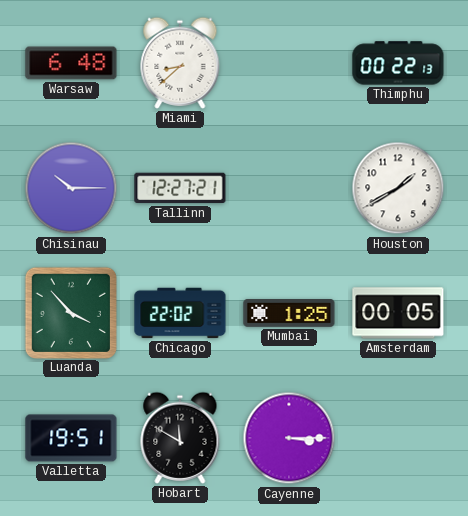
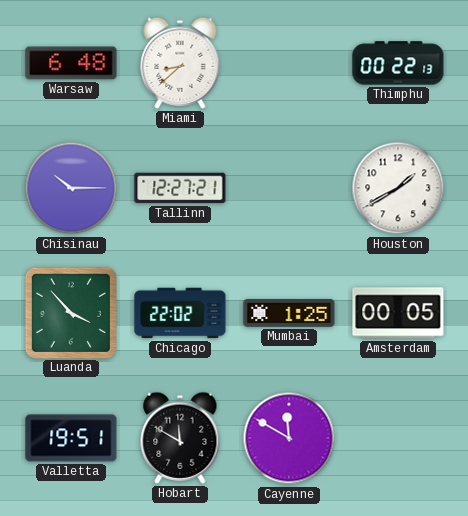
Cayenne: 3:15 -> 11:50 (289, 438)
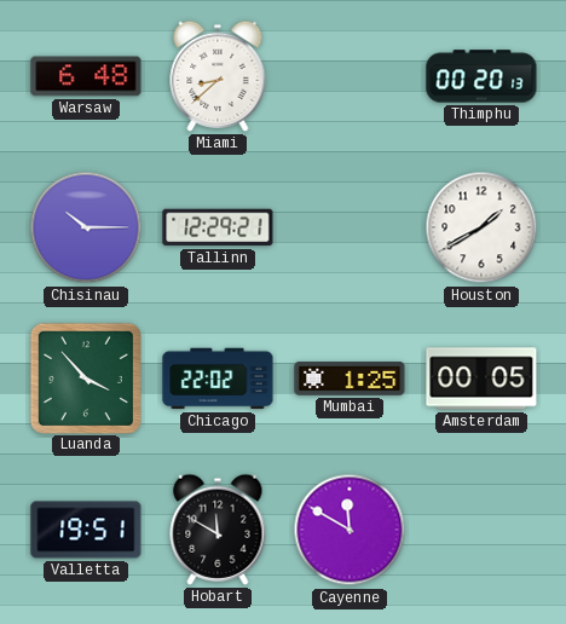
Thimphu: 00:22 -> 00:20 (481, 76)
Tallinn: 12:27 -> 12:29 (218, 227)
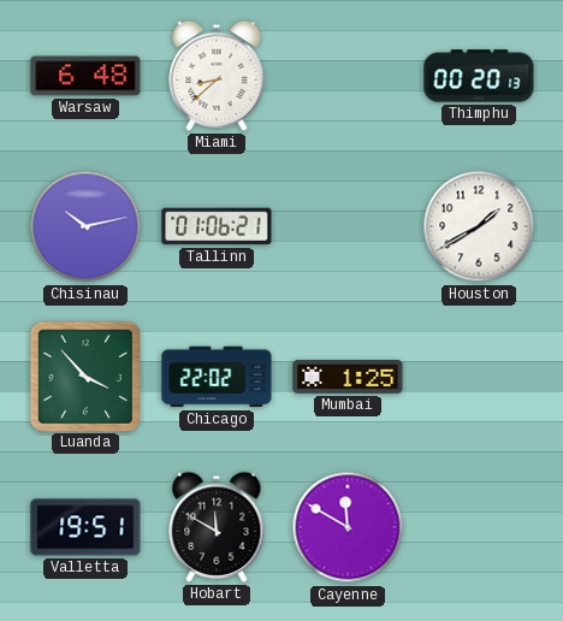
Chisinau: 10:15 -> 10:13 (85, 226)
Tallinn: 12:29 -> 01:06 (217, 226)
Amsterdam: 00:05 -> none (481, 379)
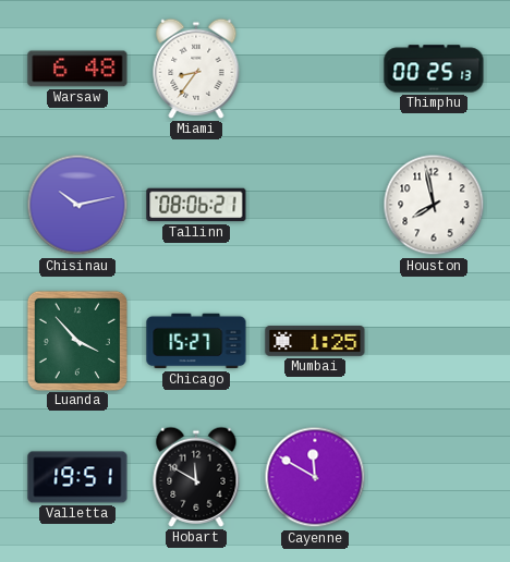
Miami: 8:38 -> 8:36 (196, 69)
Thimphu: 00:20 -> 00:25 (434, 69)
Tallinn: 01:06 -> 08:06 (196, 205)
Houston: 1:40 -> 7:58 (434, 205)
Chicago: 22:02 -> 15:27 (196, 341)
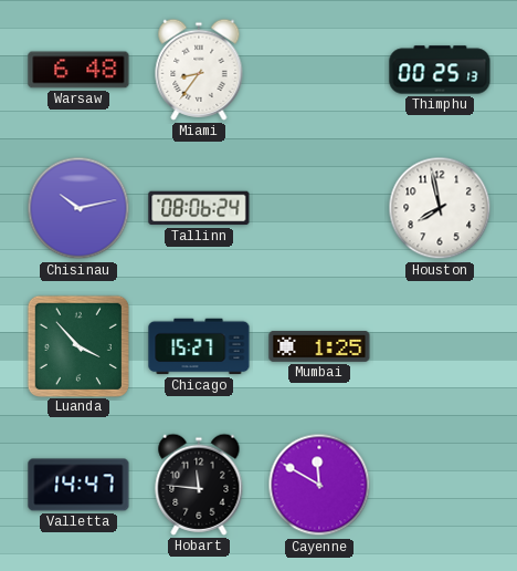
Tallinn: 08:06:21 -> 08:06:24 (199, 208)
Valletta: 19:51 -> 14:47 (78, 485)
Hobart: 11:50 -> 11:46 (199, 485)
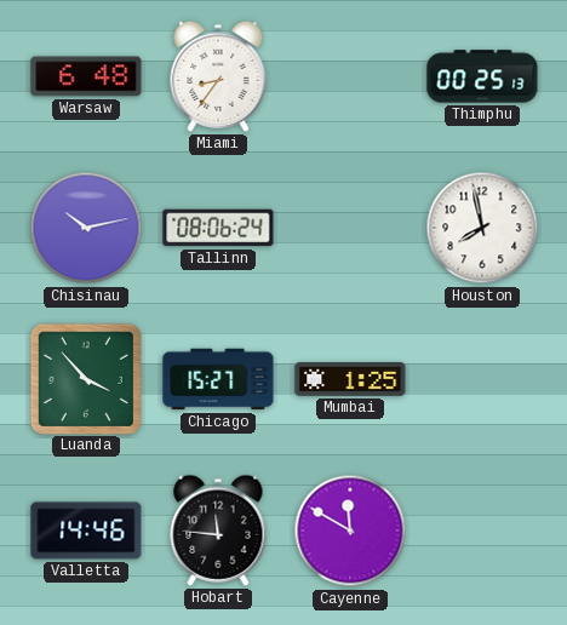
Valletta: 14:47 -> 14:46 (86, 531)
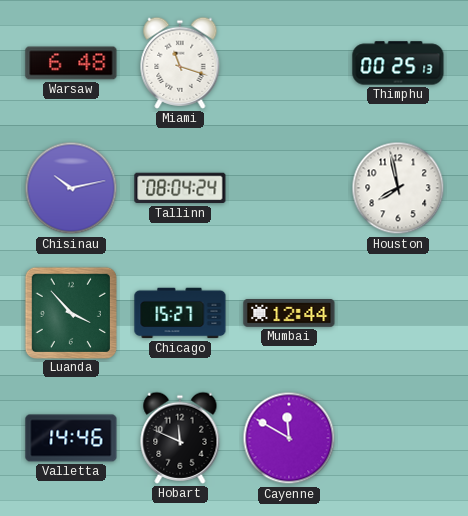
Miami: 8:36 -> 11:18 (180, 63)
Tallinn: 08:06 -> 08:04 (180, 188)
Mumbai: 1:25 -> 12:44 (289, 314)
Hobart: 11:46 -> 11:49 (180, 438)
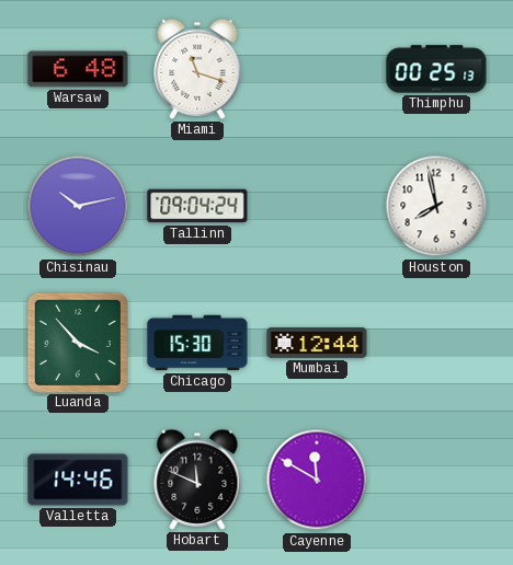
Tallinn: 08:04 -> 09:04 (197, 206)
Chicago: 15:27 -> 15:30 (197, 343)
